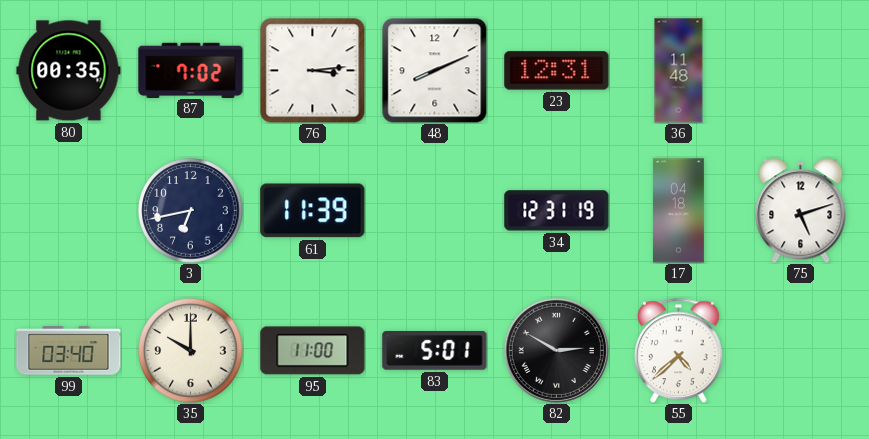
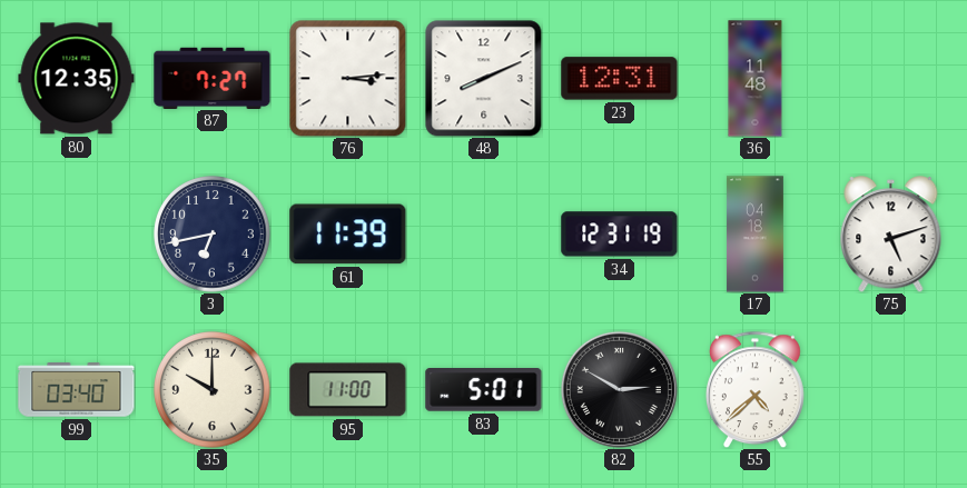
80: 00:35 -> 12:35 (77, 79)
87: 7:02 -> 7:27 (213, 78)
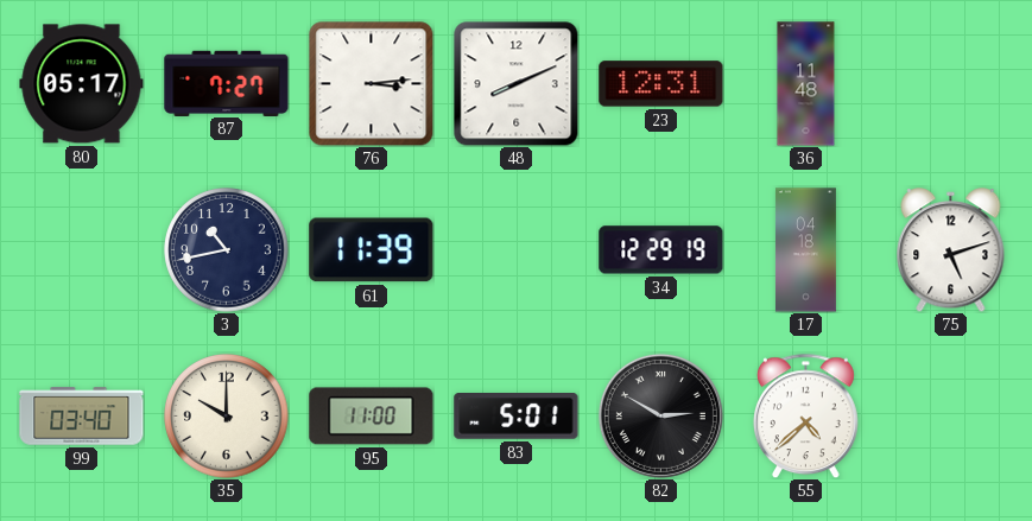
80: 12:35 -> 05:17 (82, 84)
3: 6:43 -> 10:43 (227, 250)
34: 12:31 -> 12:29 (661, 250)
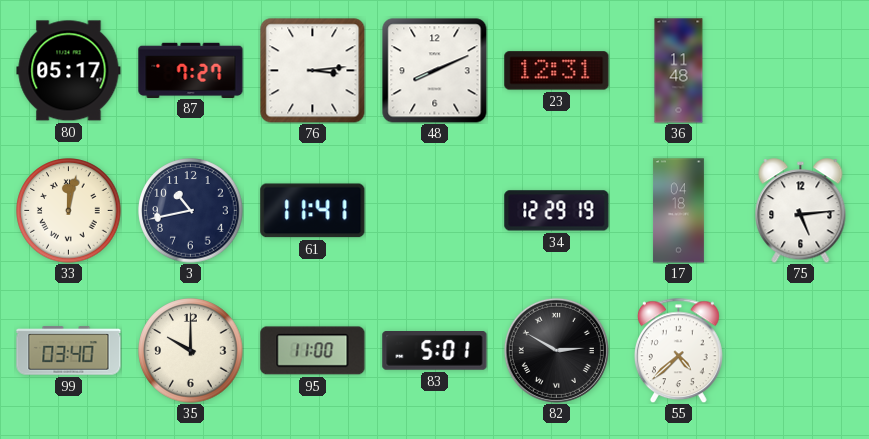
33: none -> 12:02 (69, 211)
61: 11:39 -> 11:41 (313, 211)
75: 5:12 -> 5:14 (801, 211)
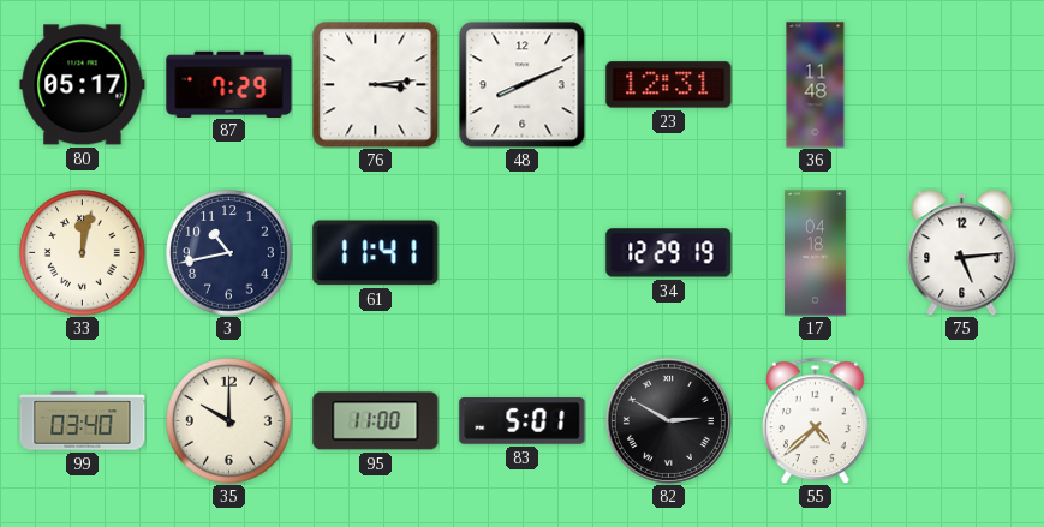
87: 7:27 -> 7:29 (229, 84)
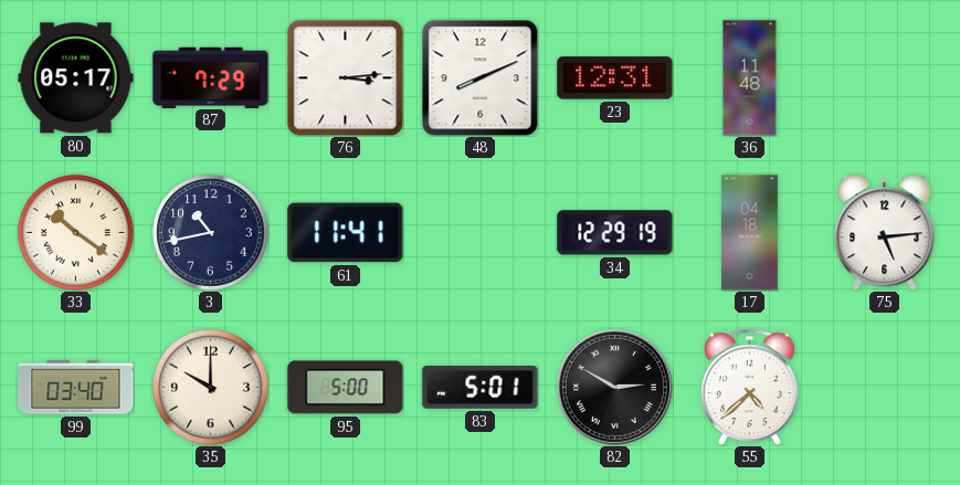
33: 12:02 -> 10:21 (76, 233)
95: 11:00 -> 5:00 (346, 388)
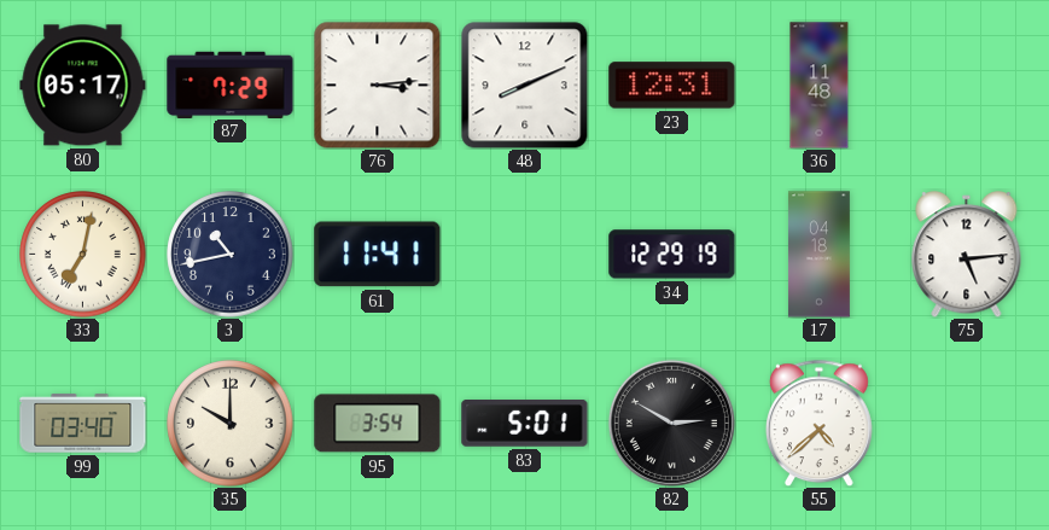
33: 10:21 -> 7:02 (83, 255)
95: 5:00 -> 3:54 (378, 424)
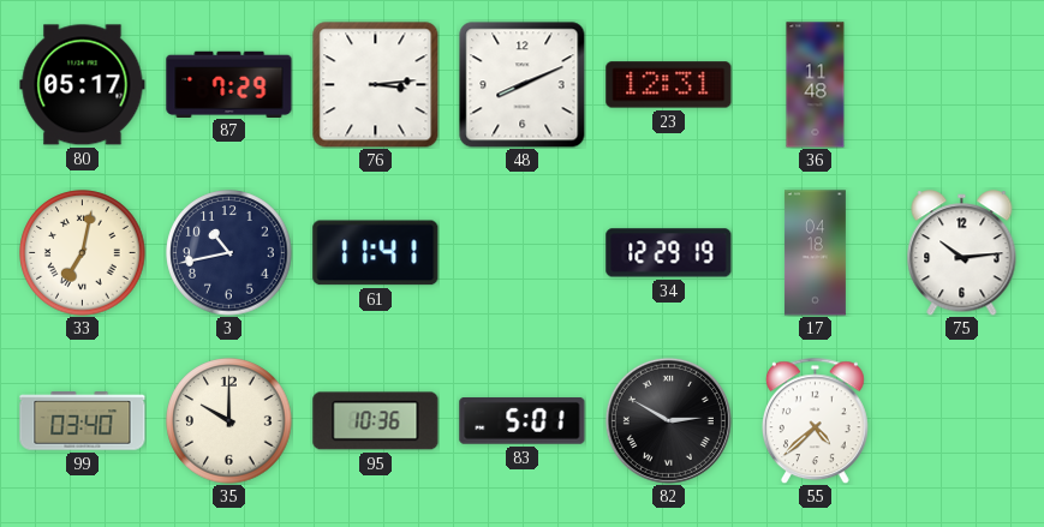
75: 5:14 -> 10:14 (962, 253)
95: 3:54 -> 10:36 (376, 421)
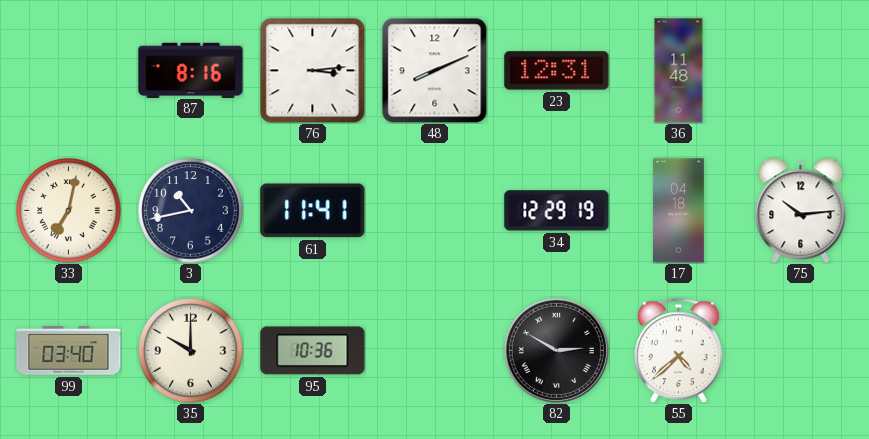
80: 05:17 -> none (83, 85)
87: 7:29 -> 8:16 (191, 70)
83: 5:01 -> none (523, 421)
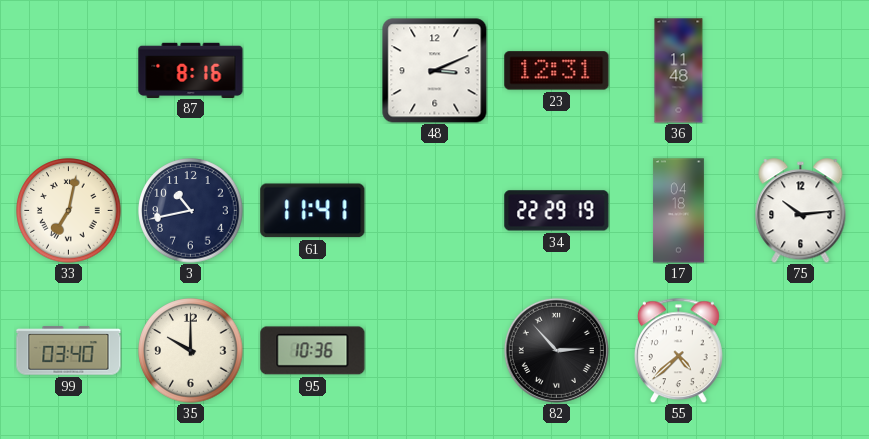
76: 3:14 -> none (312, 70)
48: 8:11 -> 3:11 (434, 70)
34: 12:29 -> 22:29 (557, 211)
82: 2:50 -> 2:53 (556, 350)
